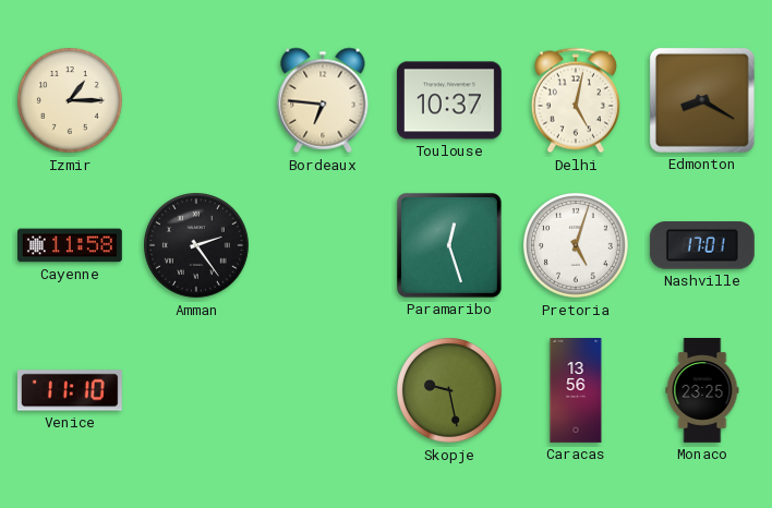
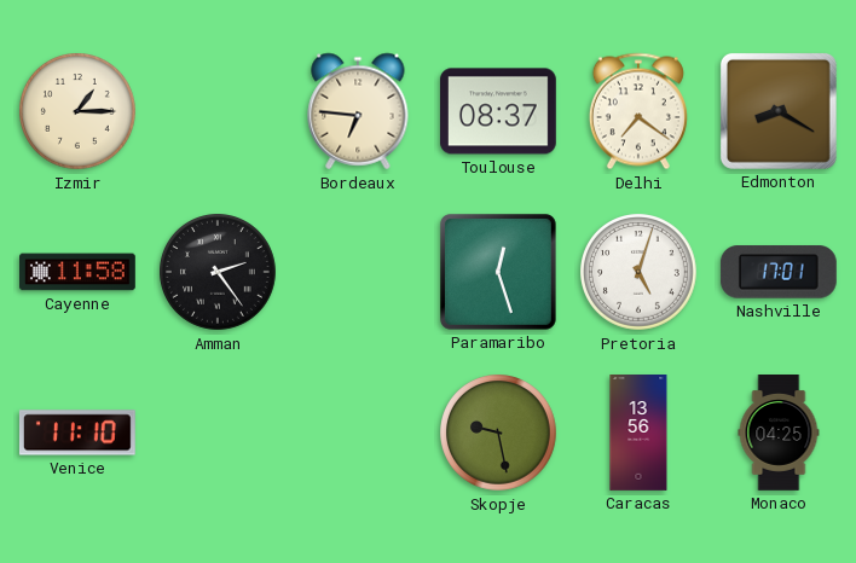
Toulouse: 10:37 -> 08:37 (498, 111)
Delhi: 5:02 -> 7:21 (638, 111)
Monaco: 23:25 -> 04:25 (779, 434)
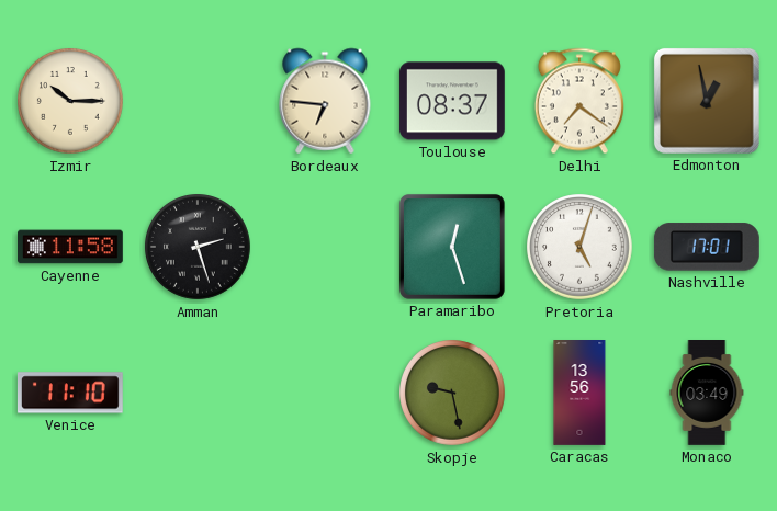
Izmir: 1:15 -> 10:15 (71, 102)
Edmonton: 8:20 -> 12:58 (707, 101)
Amman: 2:24 -> 2:27 (199, 248)
Monaco: 04:25 -> 03:49 (707, 394)
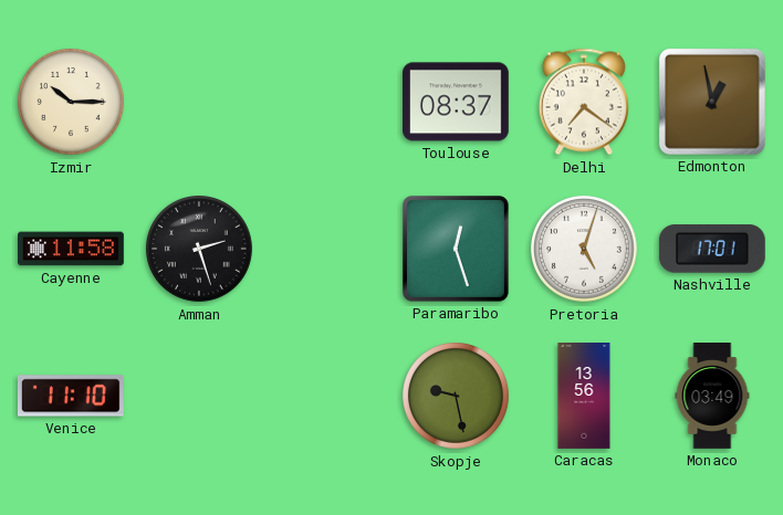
Bordeaux: 6:46 -> none (325, 101)
